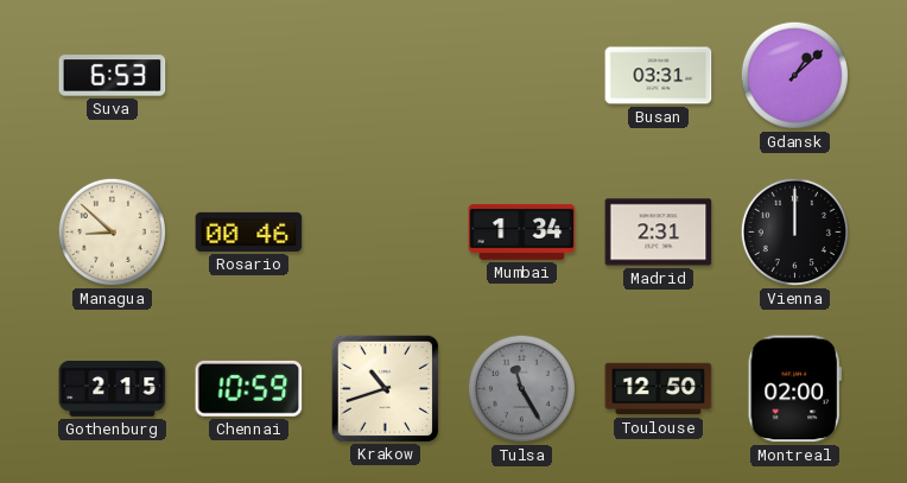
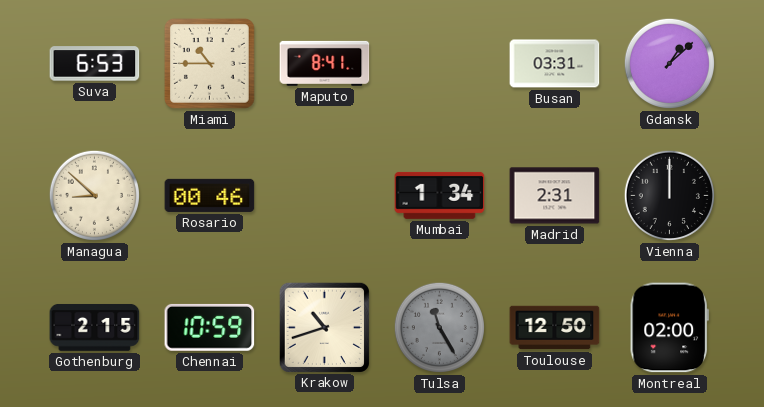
Miami: none -> 10:45 (209, 63)
Maputo: none -> 8:41 (325, 63)
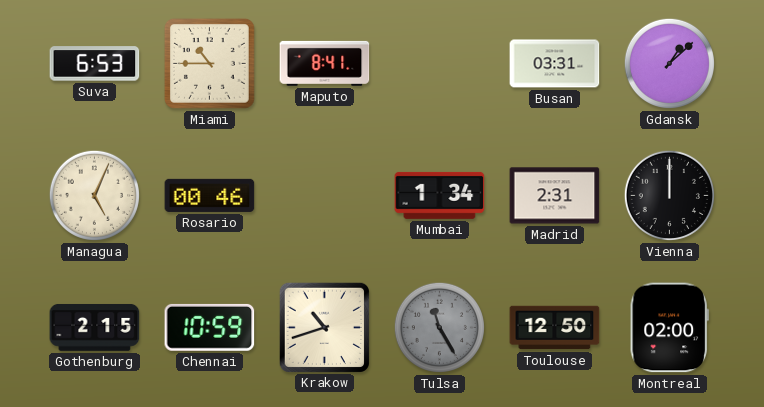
Managua: 8:52 -> 5:04 (94, 195)
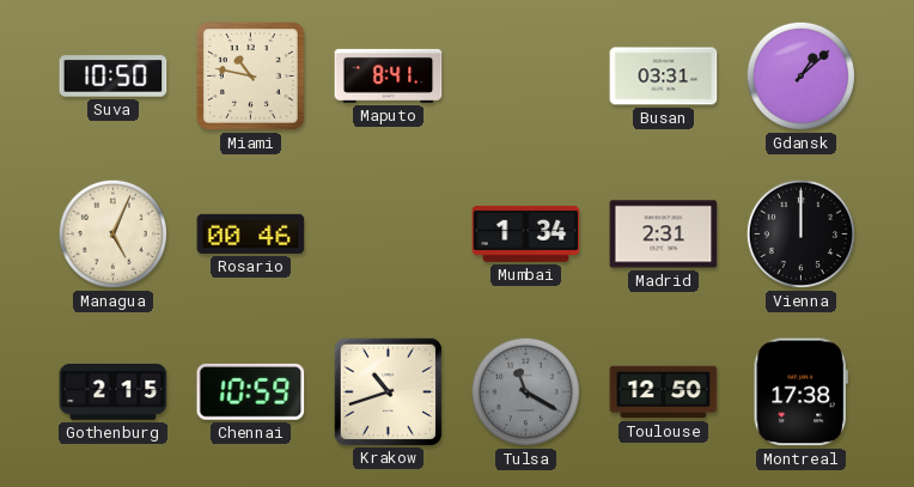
Suva: 6:53 -> 10:50 (114, 77)
Miami: 10:45 -> 10:47 (250, 75)
Tulsa: 11:25 -> 11:20 (525, 391)
Montreal: 02:00 -> 17:38 (800, 392)
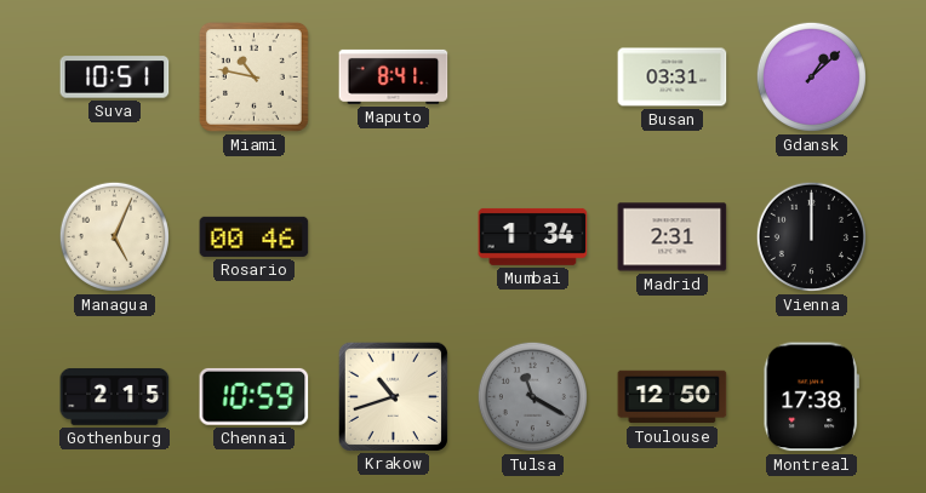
Suva: 10:50 -> 10:51 (115, 78)
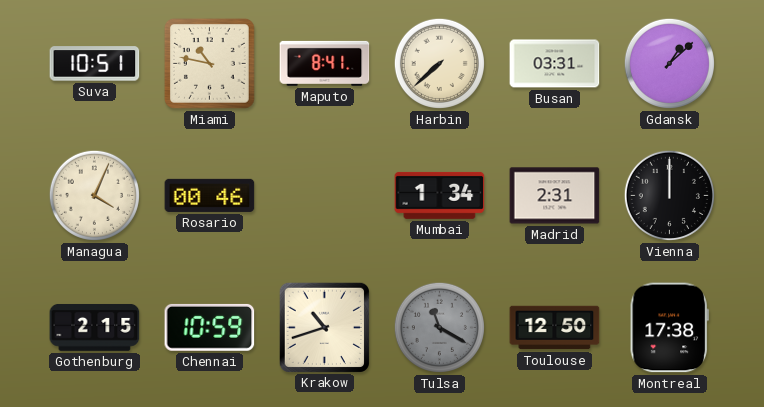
Harbin: none -> 7:38 (439, 63)
Managua: 5:04 -> 4:04 (94, 195)
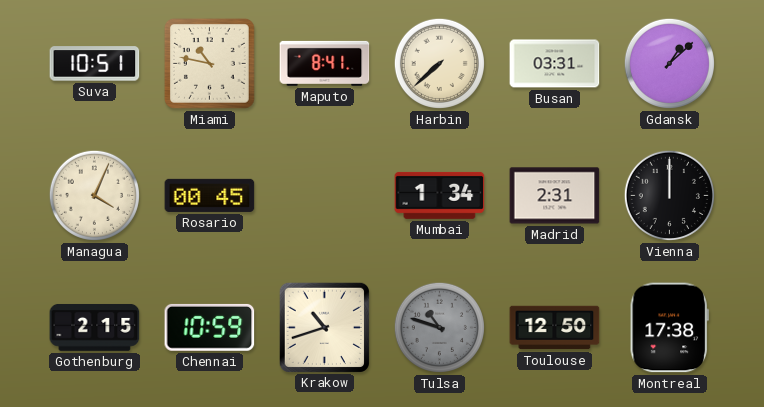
Rosario: 00:46 -> 00:45 (210, 195)
Tulsa: 11:20 -> 10:48 (439, 327)
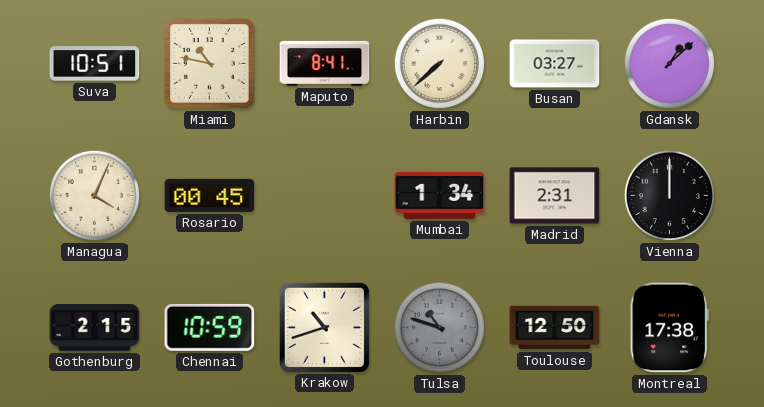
Busan: 03:31 -> 03:27 (555, 64)
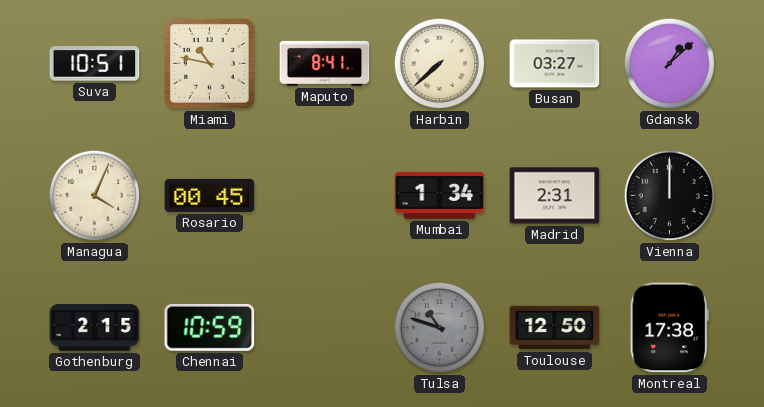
Krakow: 10:42 -> none (324, 327)
